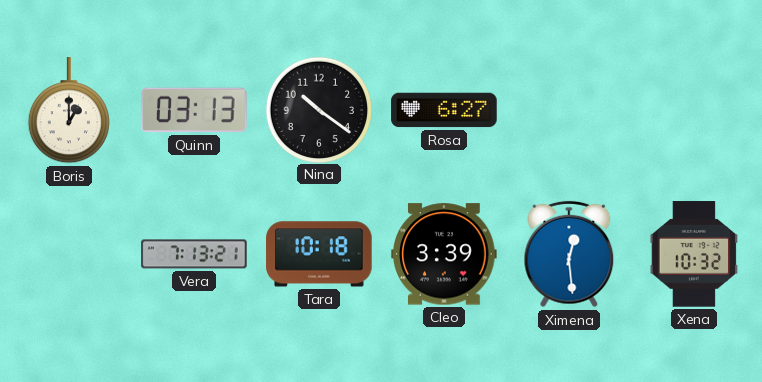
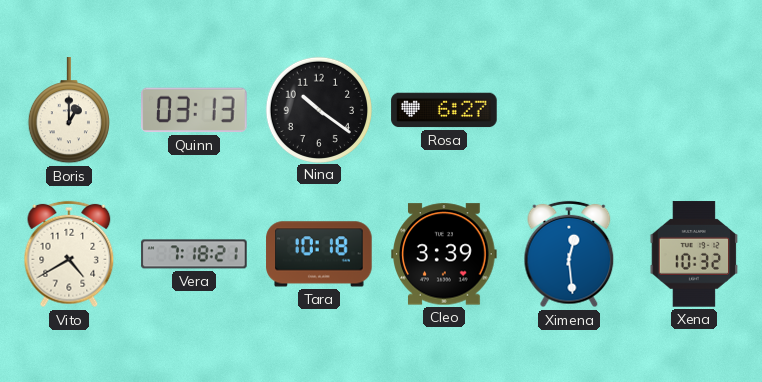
Vito: none -> 4:40 (69, 254)
Vera: 7:13 -> 7:18 (194, 254)
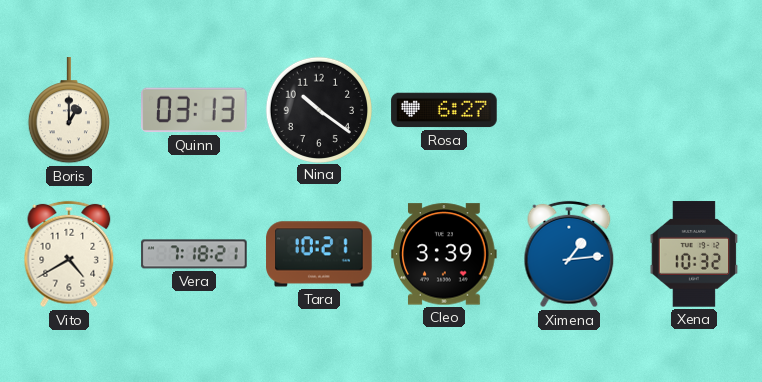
Tara: 10:18 -> 10:21 (319, 254)
Ximena: 12:29 -> 1:14 (569, 254)
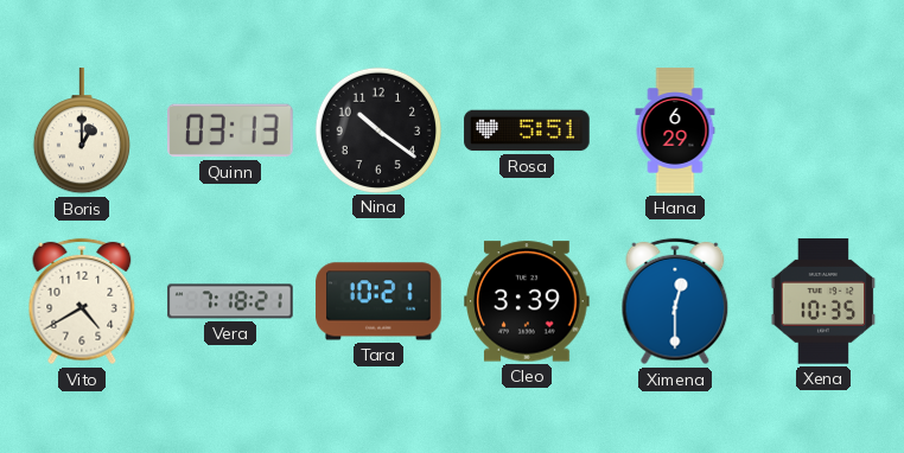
Rosa: 6:27 -> 5:51 (527, 130)
Hana: none -> 6:29 (675, 130)
Ximena: 1:14 -> 12:30 (675, 301)
Xena: 10:32 -> 10:35 (823, 301)
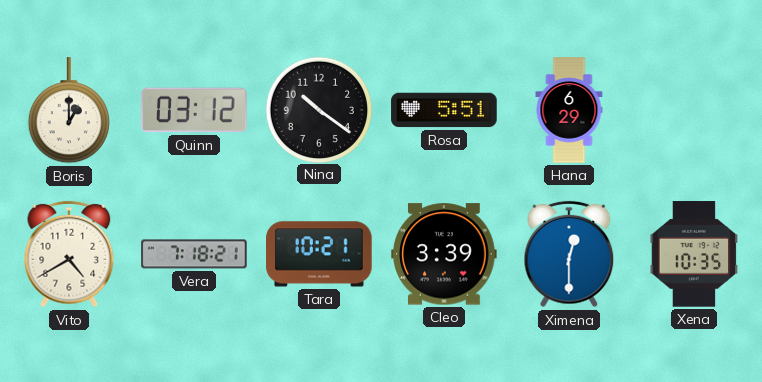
Quinn: 03:13 -> 03:12 (194, 110)
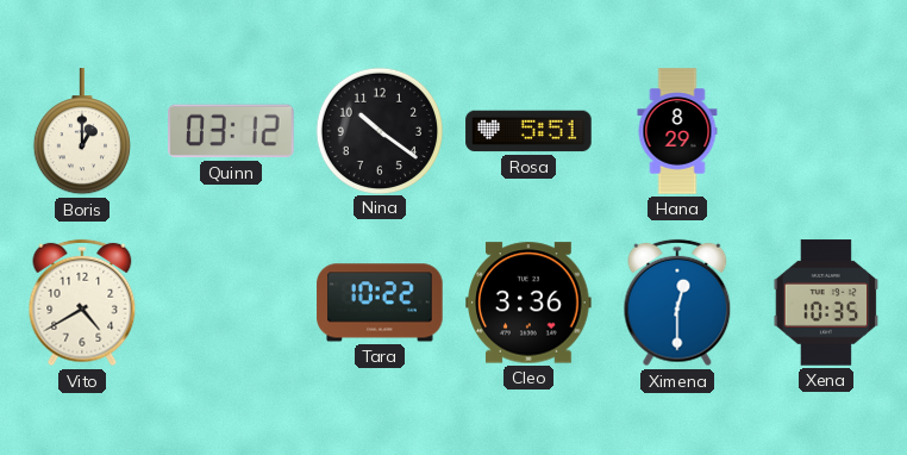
Hana: 6:29 -> 8:29 (677, 131)
Vera: 7:18 -> none (194, 254)
Tara: 10:21 -> 10:22 (380, 303)
Cleo: 3:39 -> 3:36 (528, 303)
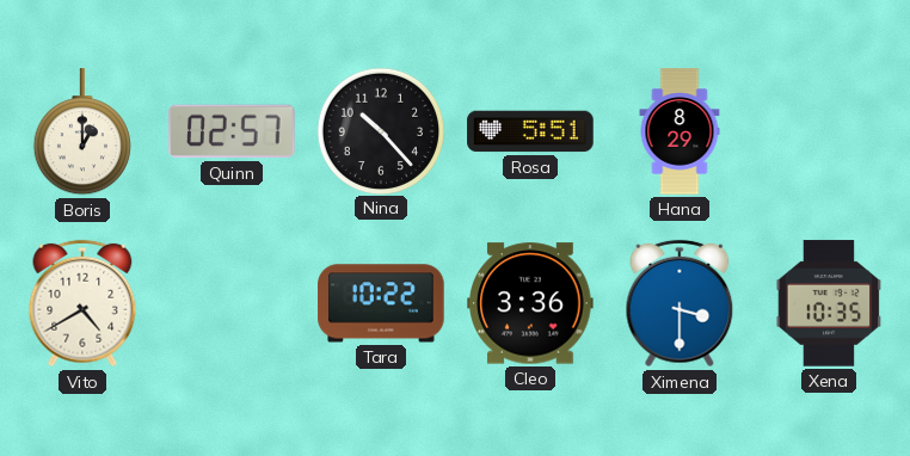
Quinn: 03:12 -> 02:57 (232, 131)
Nina: 10:21 -> 10:23 (380, 130)
Ximena: 12:30 -> 3:30 (680, 303)
